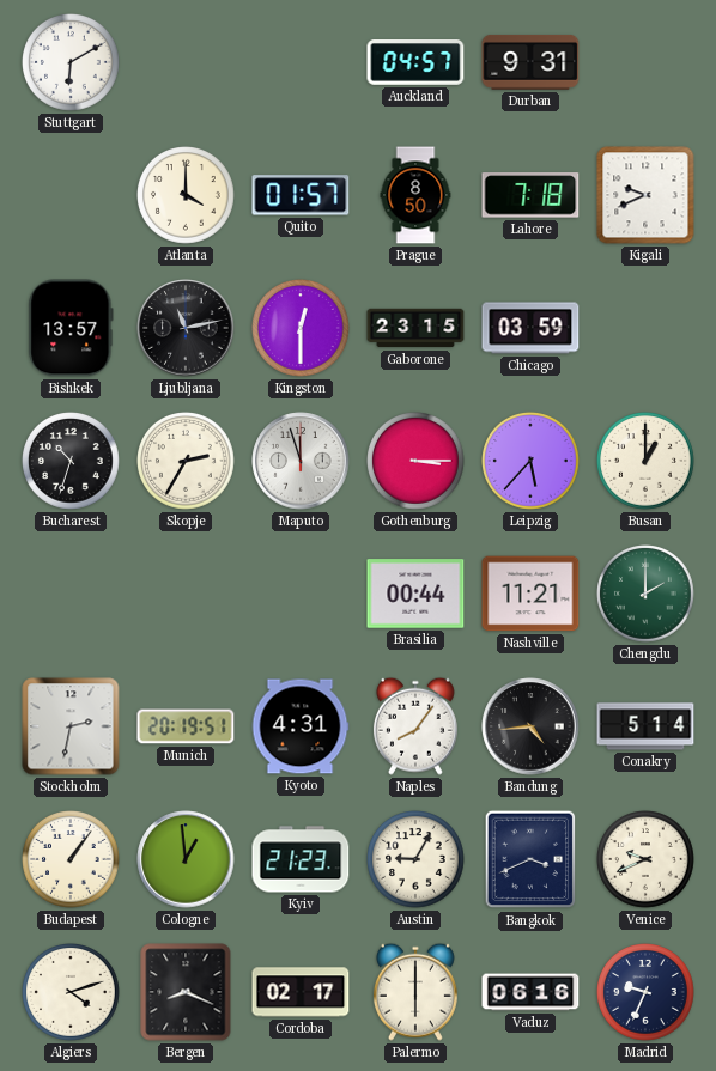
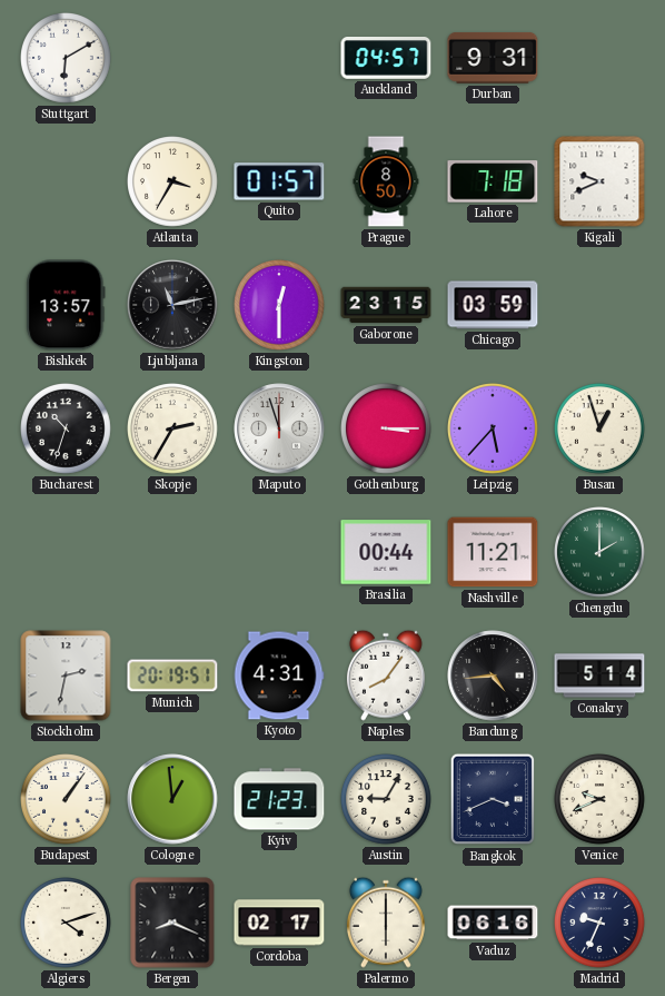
Atlanta: 4:00 -> 3:35 (173, 183)
Busan: 1:00 -> 12:57 (601, 430)
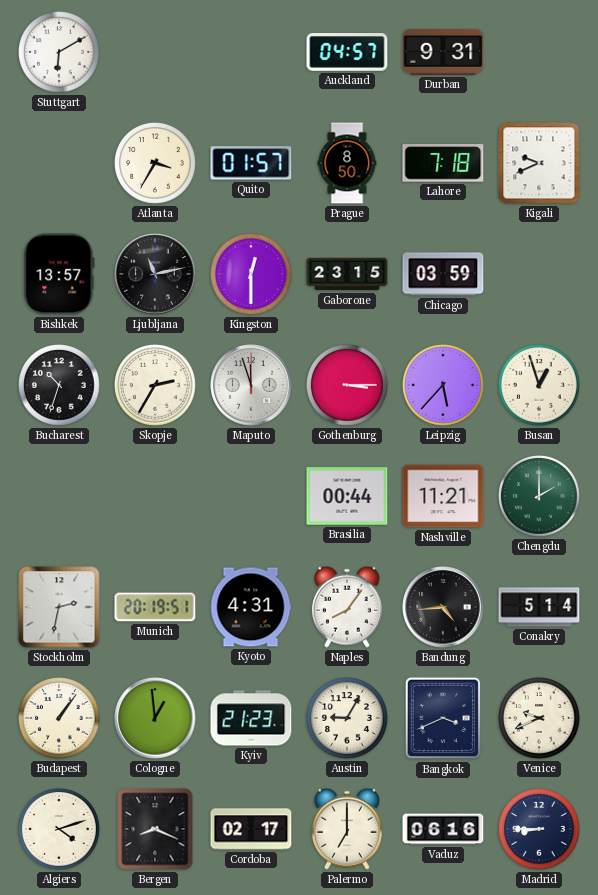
Palermo: 6:00 -> 7:00 (347, 829)
Madrid: 9:34 -> 8:45 (540, 830)
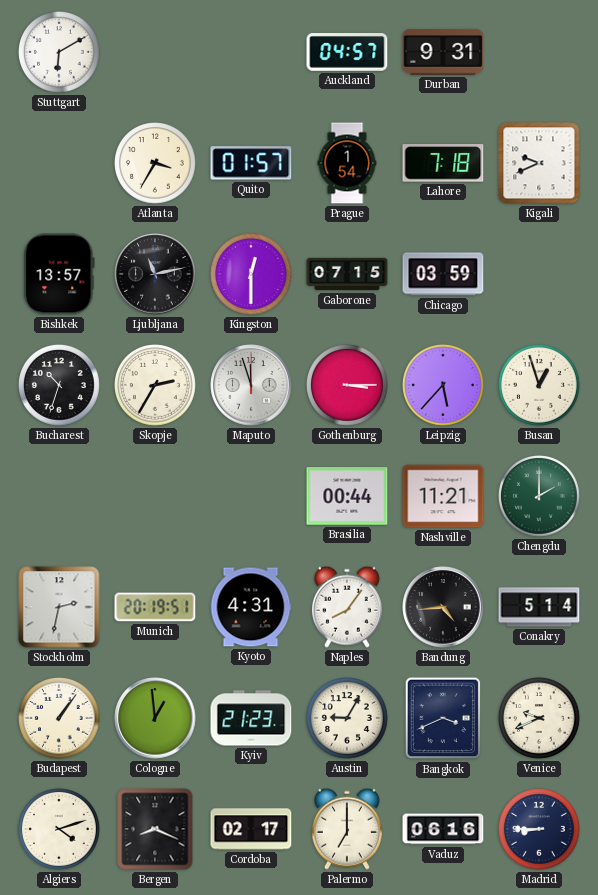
Prague: 8:50 -> 1:54 (347, 163)
Gaborone: 23:15 -> 07:15 (347, 274)
